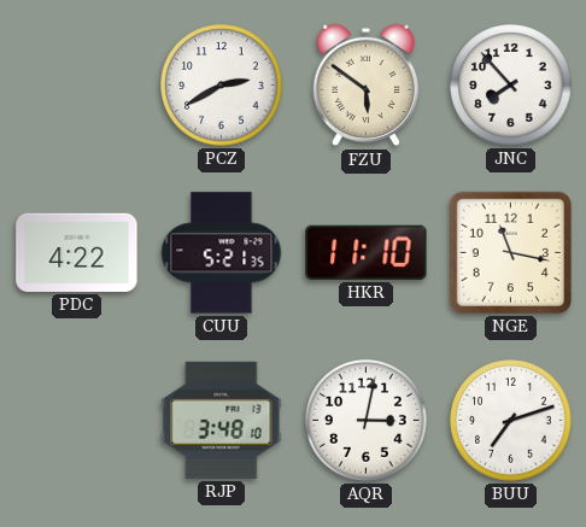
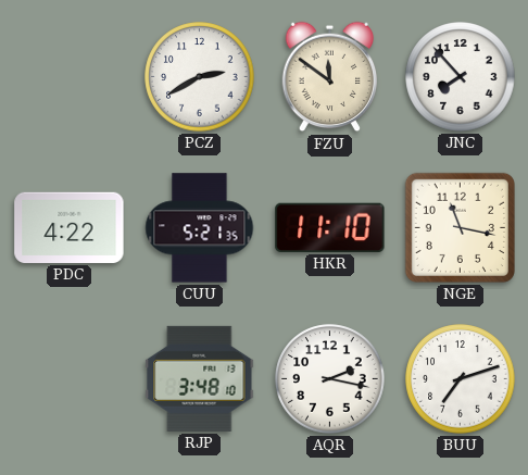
FZU: 5:51 -> 11:51 (330, 77)
AQR: 3:02 -> 2:17 (330, 379)
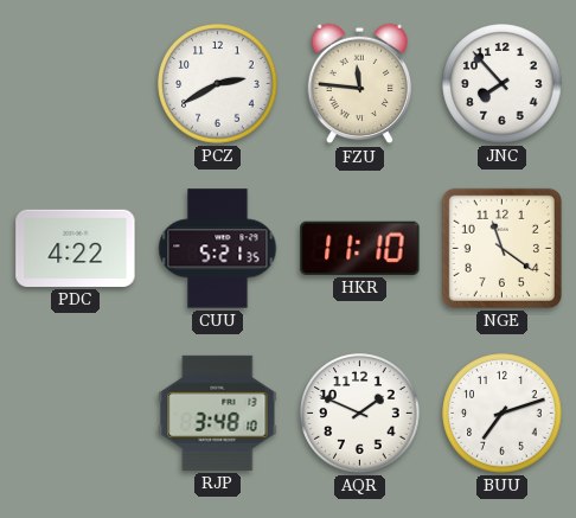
FZU: 11:51 -> 11:46 (360, 84)
NGE: 11:17 -> 11:21 (501, 248)
AQR: 2:17 -> 1:49 (360, 414)
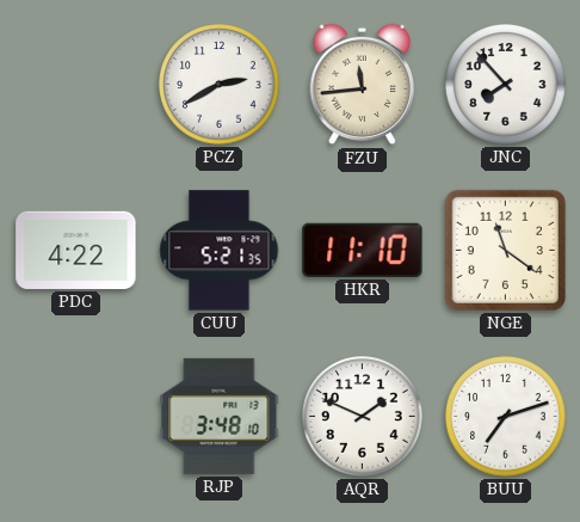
FZU: 11:46 -> 11:44 (363, 85)
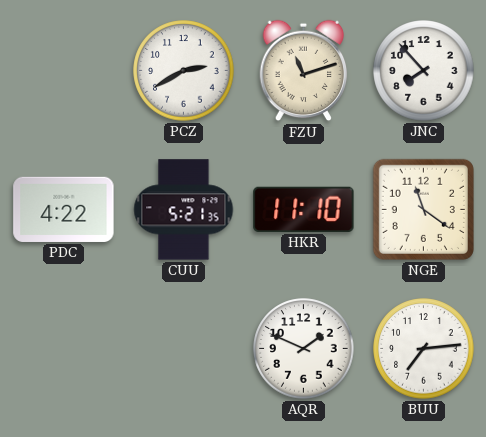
FZU: 11:44 -> 11:12 (304, 71)
RJP: 3:48 -> none (220, 416)
BUU: 7:12 -> 7:14 (424, 349)
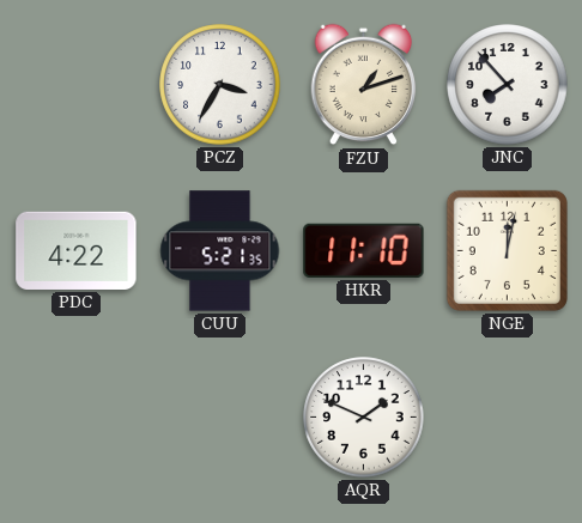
PCZ: 2:40 -> 3:35 (220, 85)
FZU: 11:12 -> 1:12 (364, 85)
NGE: 11:21 -> 12:02 (507, 250)
BUU: 7:14 -> none (424, 349)
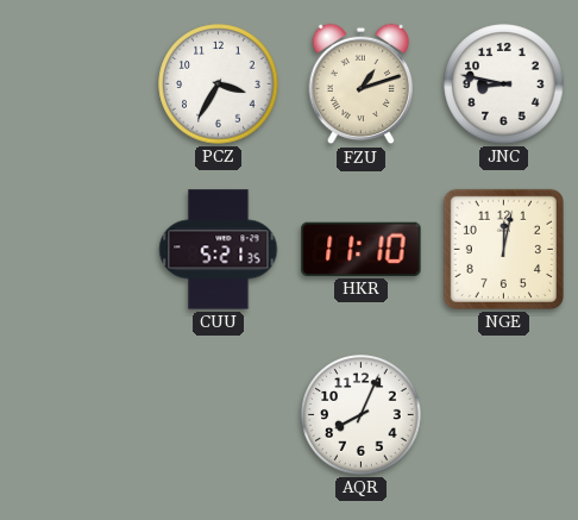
JNC: 7:53 -> 8:47 (504, 84)
PDC: 4:22 -> none (77, 250)
AQR: 1:49 -> 8:04 (362, 415)
